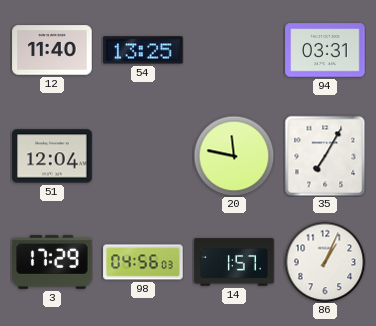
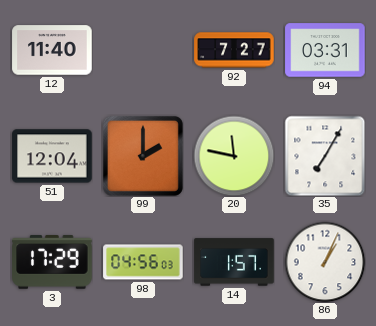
54: 13:25 -> none (143, 50)
92: none -> 7:27 (234, 50)
99: none -> 2:00 (143, 156)
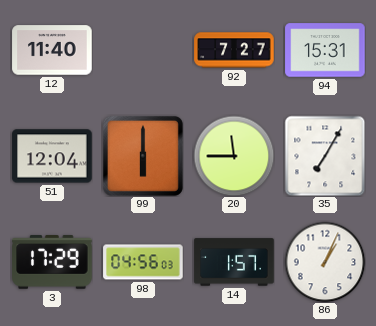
94: 03:31 -> 15:31 (325, 50)
99: 2:00 -> 6:00 (143, 156)
20: 11:47 -> 11:45 (234, 156)
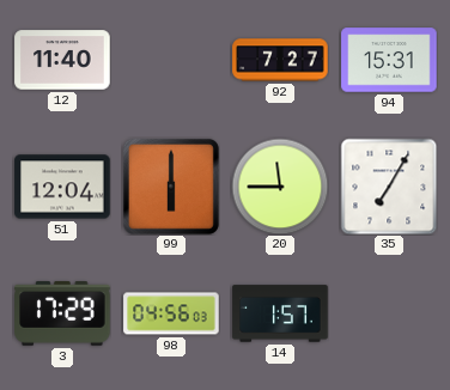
86: 1:04 -> none (325, 262)
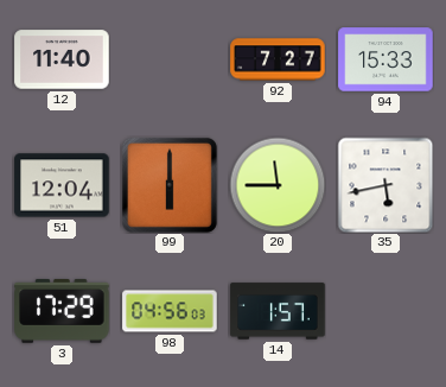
94: 15:31 -> 15:33 (386, 59)
35: 7:05 -> 5:43 (386, 185)
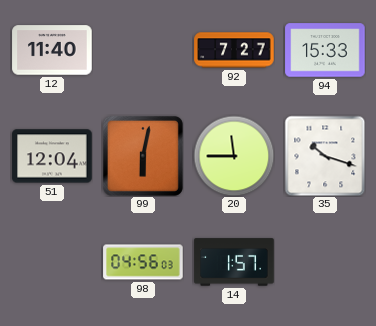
99: 6:00 -> 6:02 (143, 156)
35: 5:43 -> 10:18 (325, 156)
3: 17:29 -> none (62, 311)
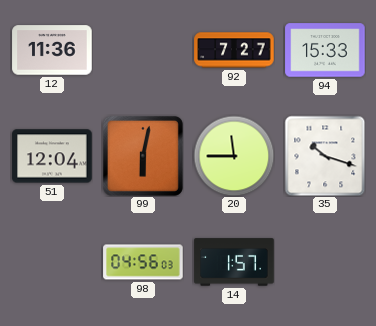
12: 11:40 -> 11:36 (52, 50)
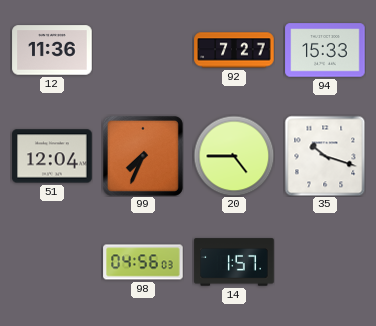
99: 6:02 -> 7:34 (143, 156)
20: 11:45 -> 4:45 (234, 156)
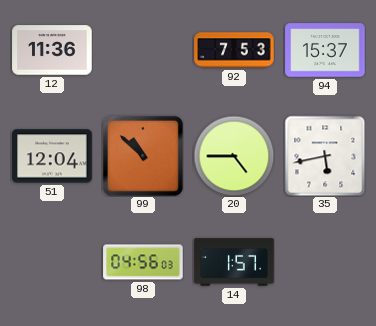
92: 7:27 -> 7:53 (234, 50)
94: 15:33 -> 15:37 (325, 50)
99: 7:34 -> 10:52 (143, 156)
35: 10:18 -> 5:43 (325, 156)
